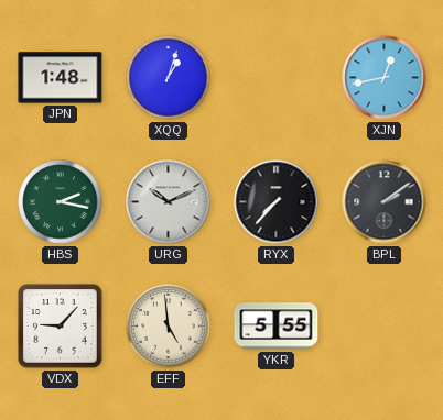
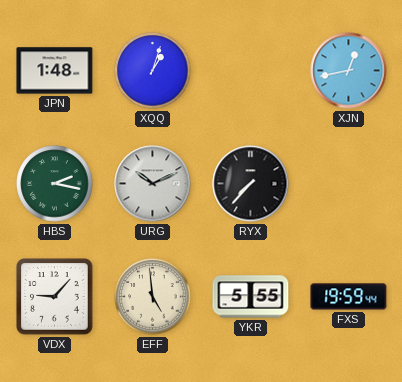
BPL: 2:09 -> none (385, 202)
FXS: none -> 19:59 (349, 297)
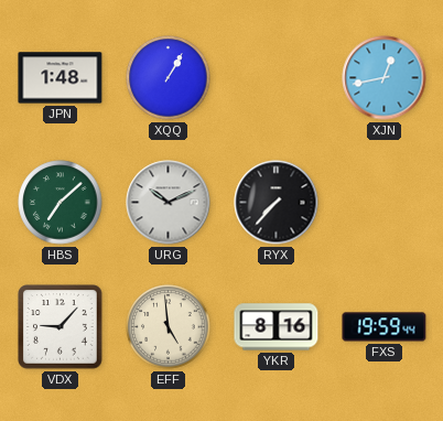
XQQ: 1:03 -> 1:05 (169, 78)
HBS: 2:17 -> 7:08 (61, 203)
YKR: 5:55 -> 8:16 (277, 327)
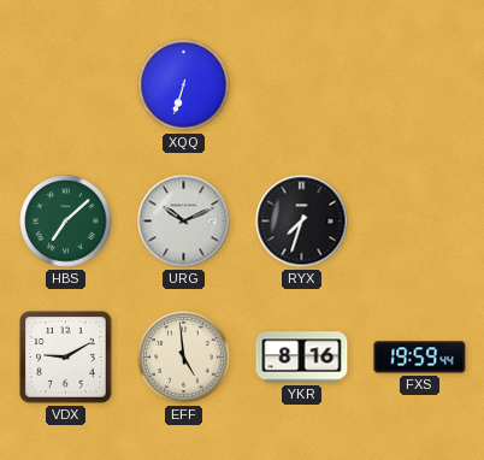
JPN: 1:48 -> none (61, 78)
XQQ: 1:05 -> 6:33 (184, 85)
XJN: 12:43 -> none (385, 78)
RYX: 7:37 -> 7:33 (302, 222)
VDX: 9:07 -> 9:10 (66, 358)
